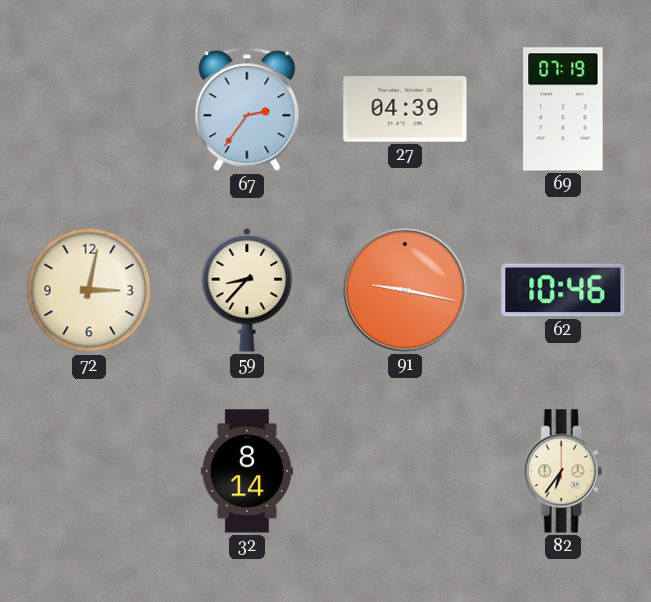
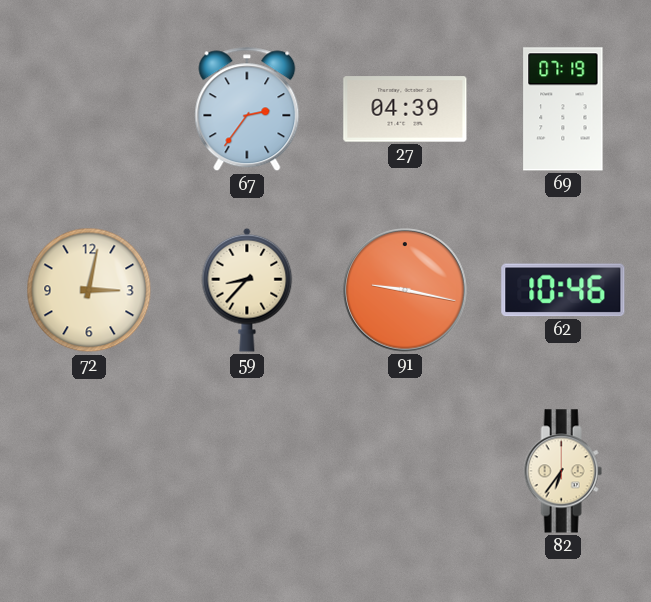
32: 8:14 -> none (247, 471)
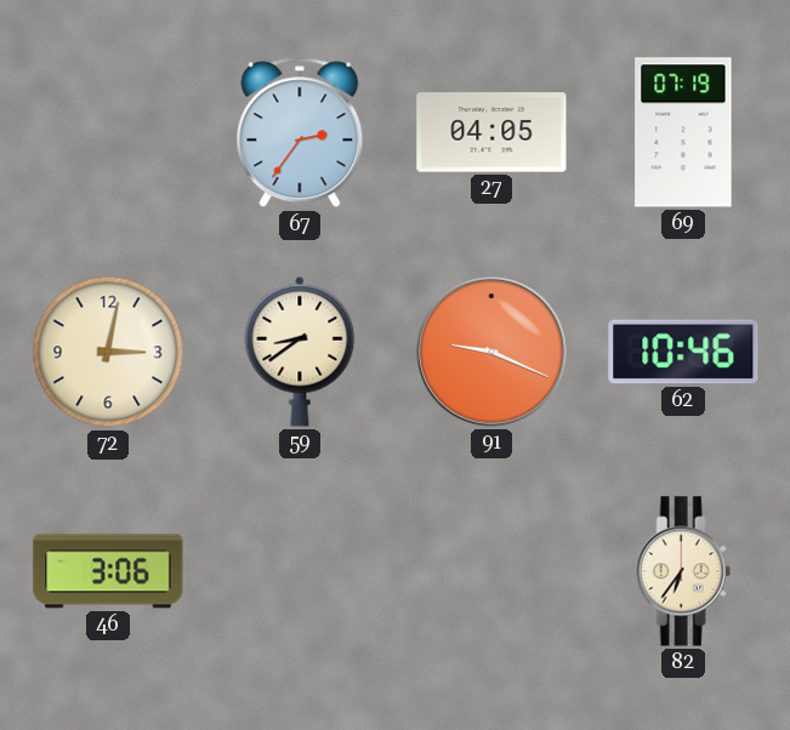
27: 04:39 -> 04:05 (491, 132)
59: 8:37 -> 8:39 (300, 352)
91: 9:17 -> 9:19 (491, 352)
46: none -> 3:06 (108, 571)
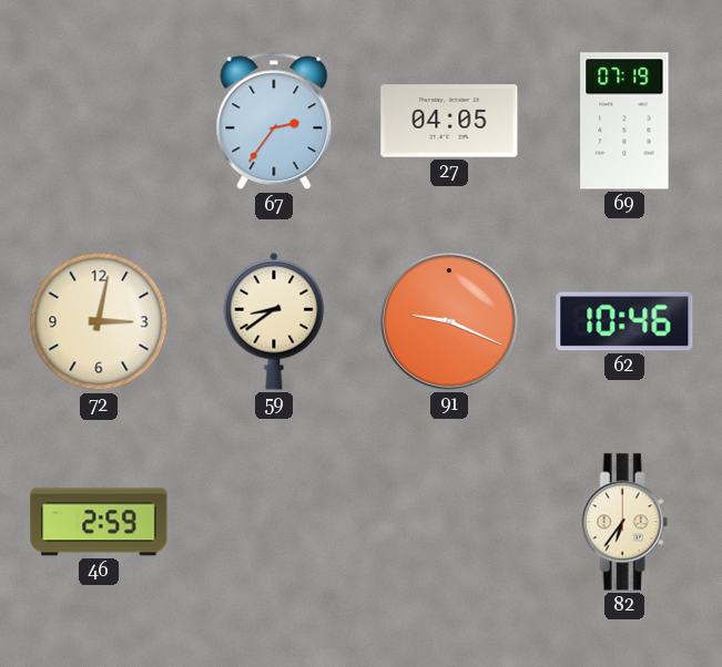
46: 3:06 -> 2:59 (99, 522)
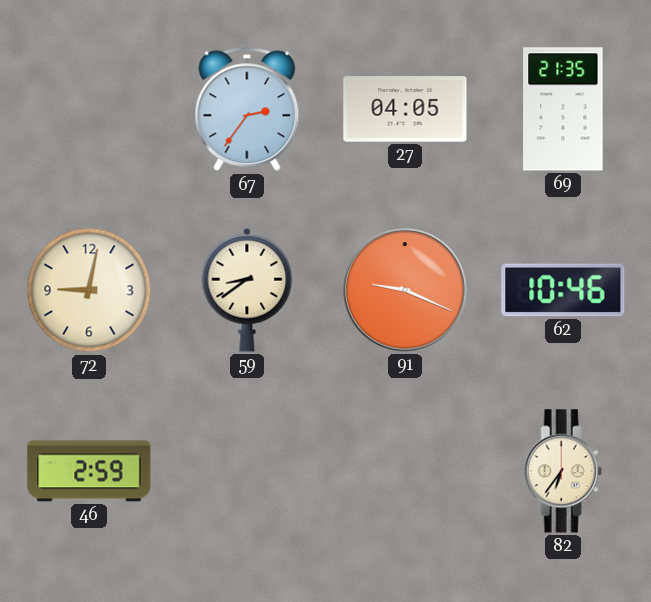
69: 07:19 -> 21:35 (563, 109)
72: 3:02 -> 9:02 (89, 290)
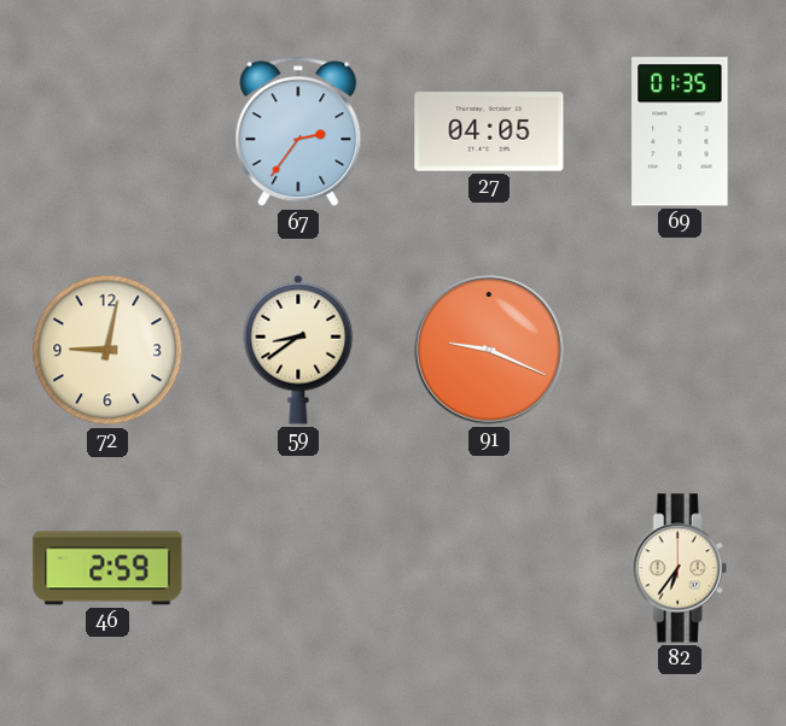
69: 21:35 -> 01:35 (680, 131)
62: 10:46 -> none (563, 290)
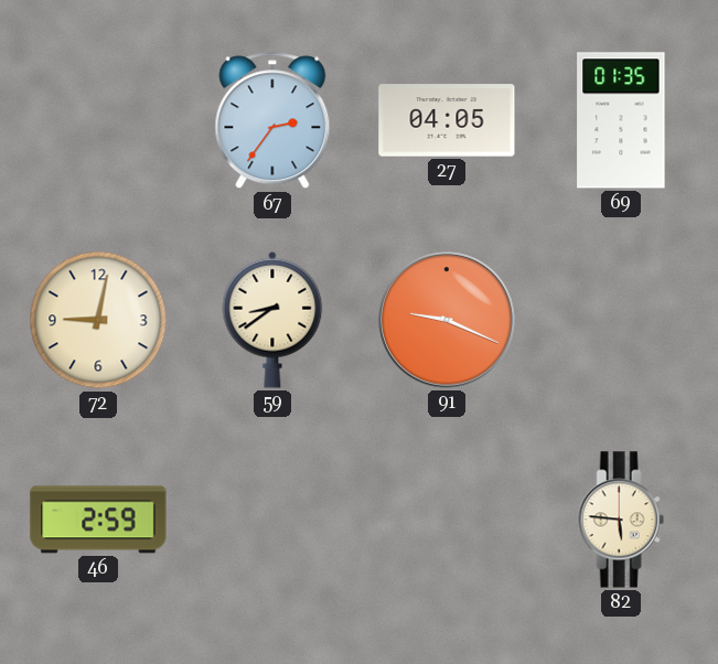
82: 6:36 -> 5:46 (621, 520)
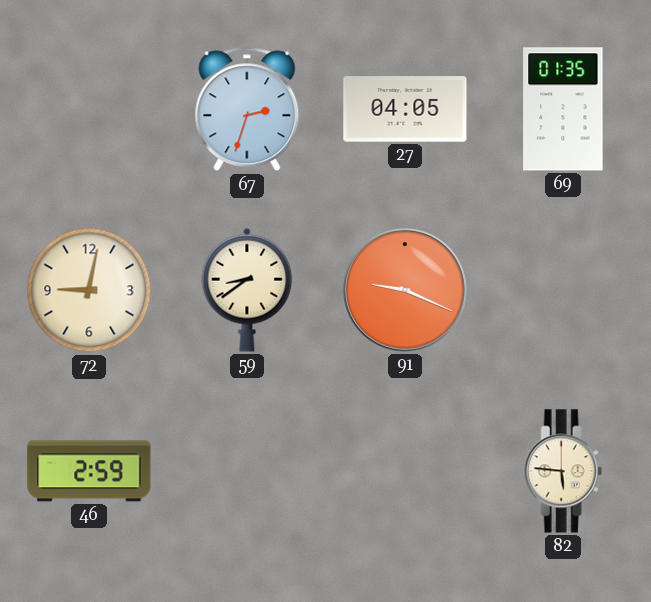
67: 2:36 -> 2:33 (247, 109)
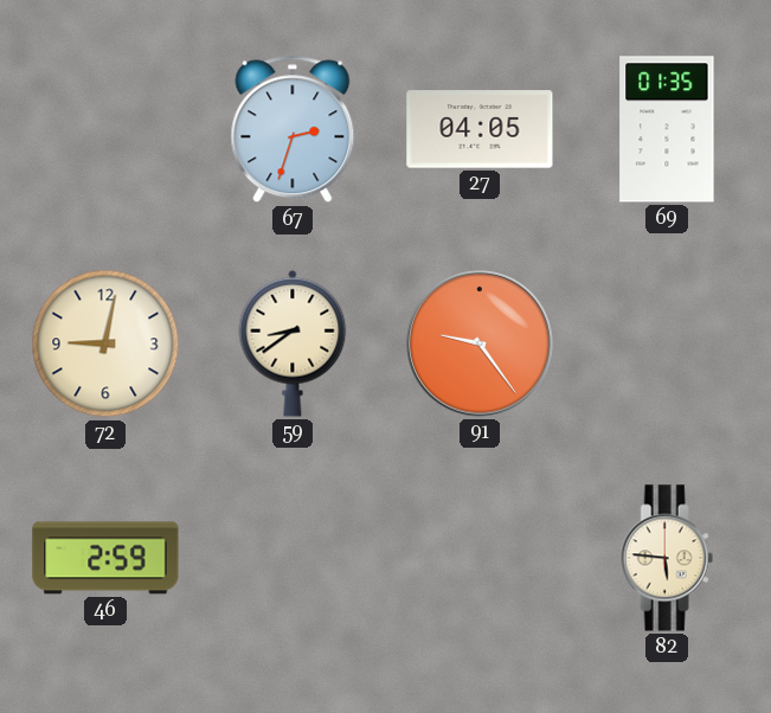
91: 9:19 -> 9:24 (480, 343)
